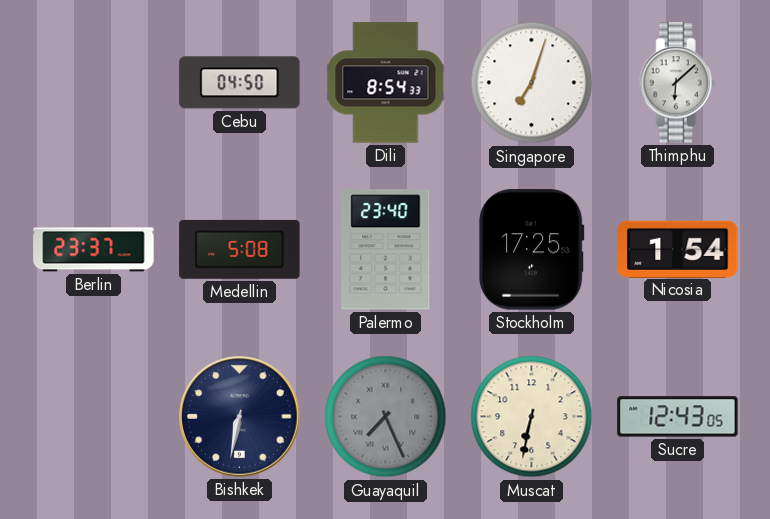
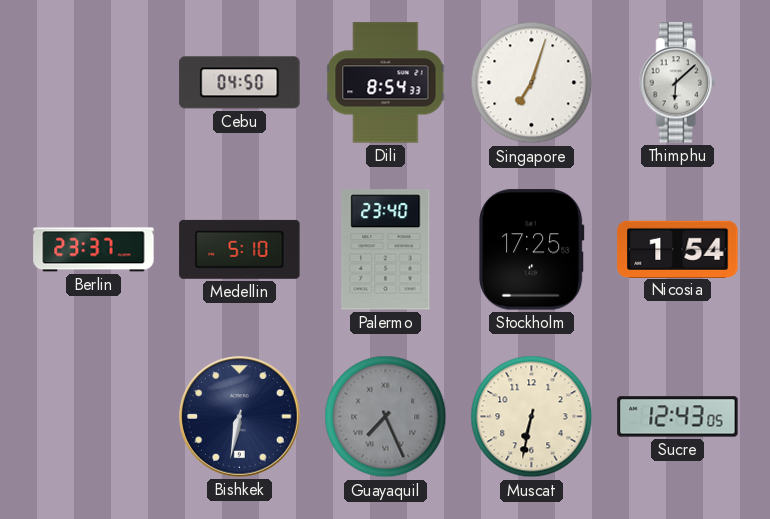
Medellin: 5:08 -> 5:10 (240, 249)
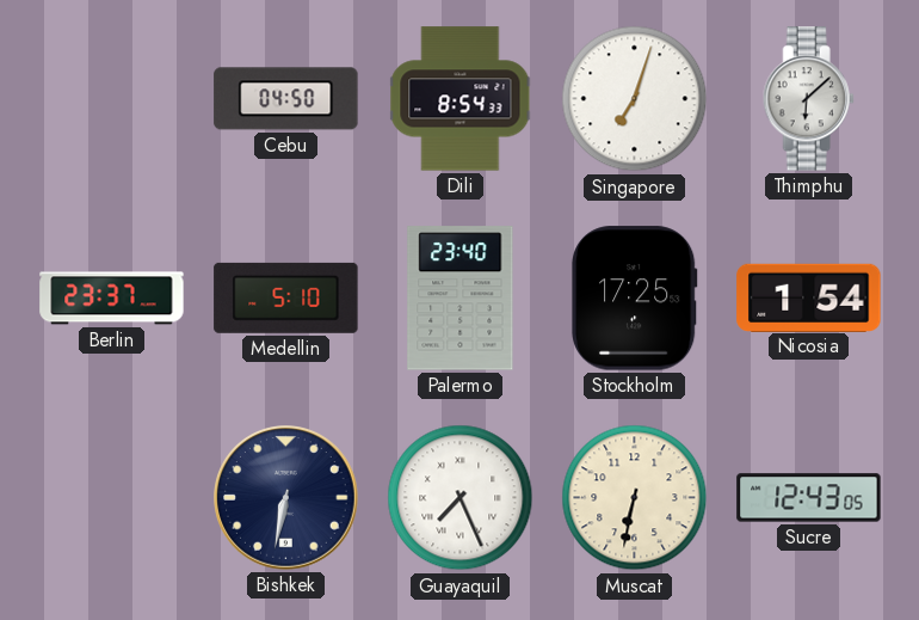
Guayaquil dial: grey -> white (461, 498)
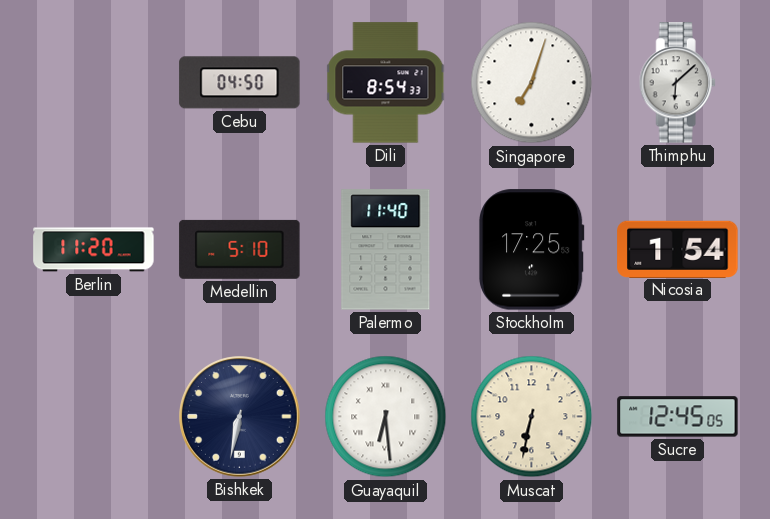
Berlin: 23:37 -> 11:20 (94, 250)
Palermo: 23:40 -> 11:40 (386, 250)
Guayaquil: 7:26 -> 6:29 (386, 417)
Sucre: 12:43 -> 12:45 (678, 417)
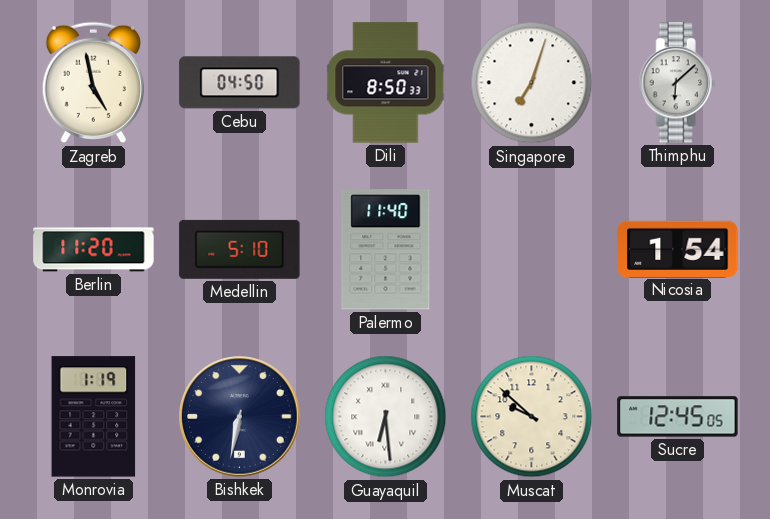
Zagreb: none -> 4:58 (93, 83)
Dili: 8:54 -> 8:50 (386, 83)
Stockholm: 17:25 -> none (531, 250)
Monrovia: none -> 1:19 (94, 417)
Muscat: 6:32 -> 9:52 (532, 417)
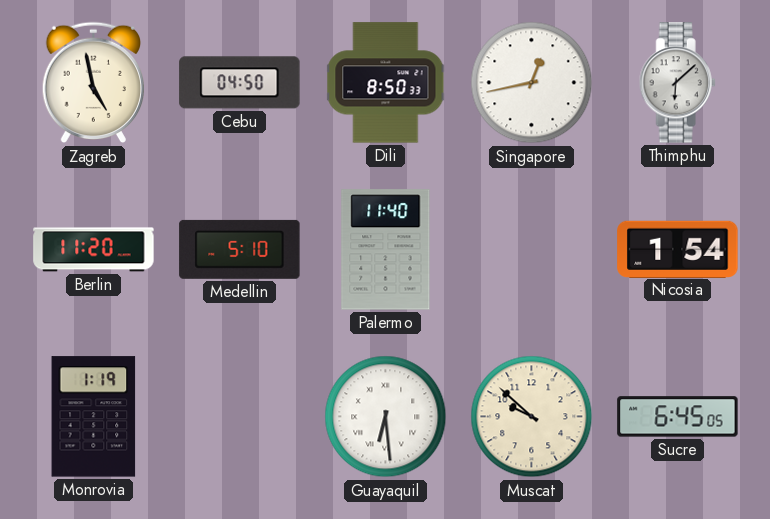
Singapore: 7:03 -> 12:43 (532, 83)
Bishkek: 6:32 -> none (240, 417)
Sucre: 12:45 -> 6:45 (678, 417)
